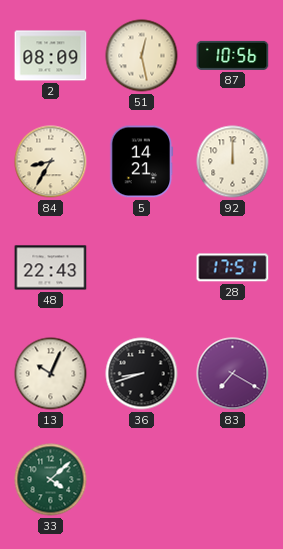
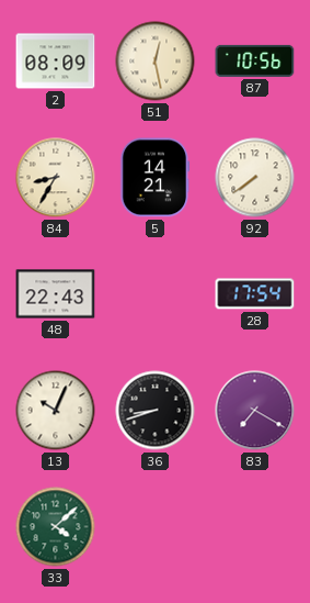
92: 12:00 -> 7:39 (255, 178)
28: 17:51 -> 17:54 (255, 294)
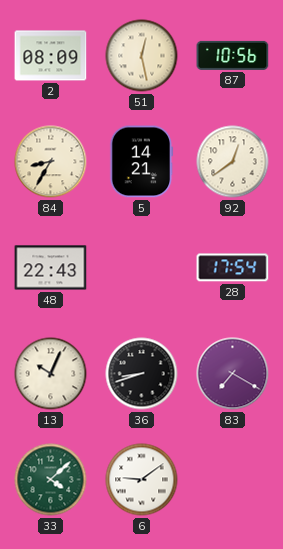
92: 7:39 -> 12:39 (233, 162)
6: none -> 9:09 (142, 480)
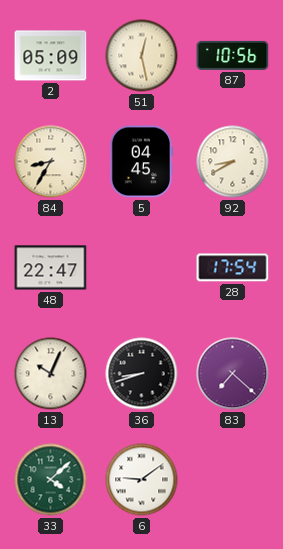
2: 08:09 -> 05:09 (51, 56)
5: 14:21 -> 04:45 (142, 162)
92: 12:39 -> 8:40 (233, 162)
48: 22:43 -> 22:47 (51, 268)
83: 7:20 -> 7:22 (233, 374)
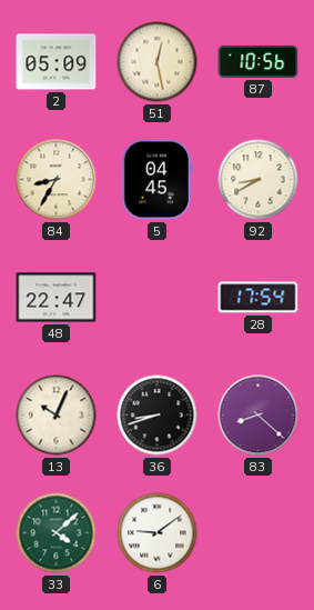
83: 7:22 -> 8:22 (259, 416)
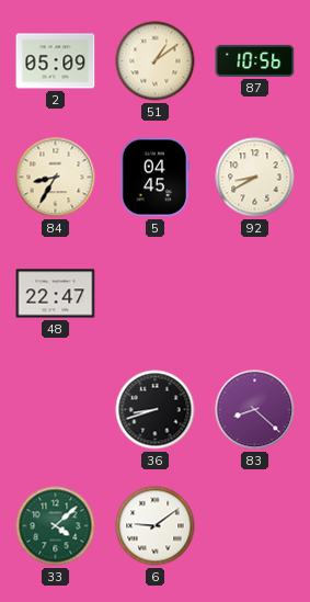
51: 12:28 -> 1:09 (156, 61)
28: 17:54 -> none (259, 298)
13: 10:04 -> none (57, 416)
